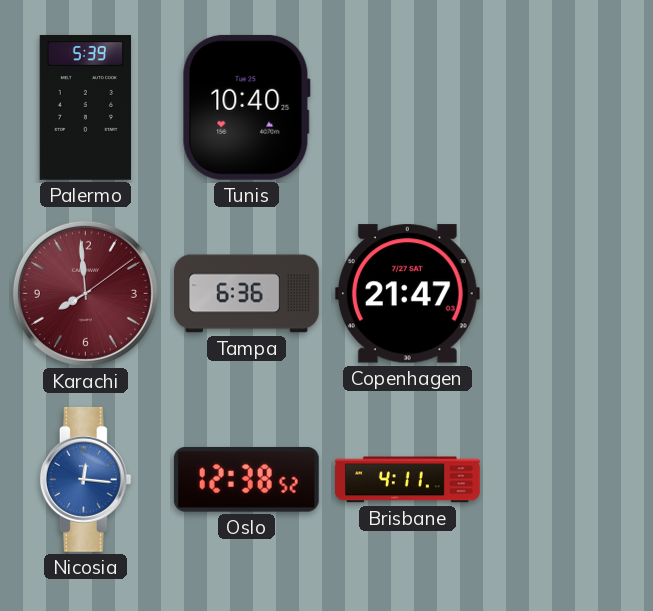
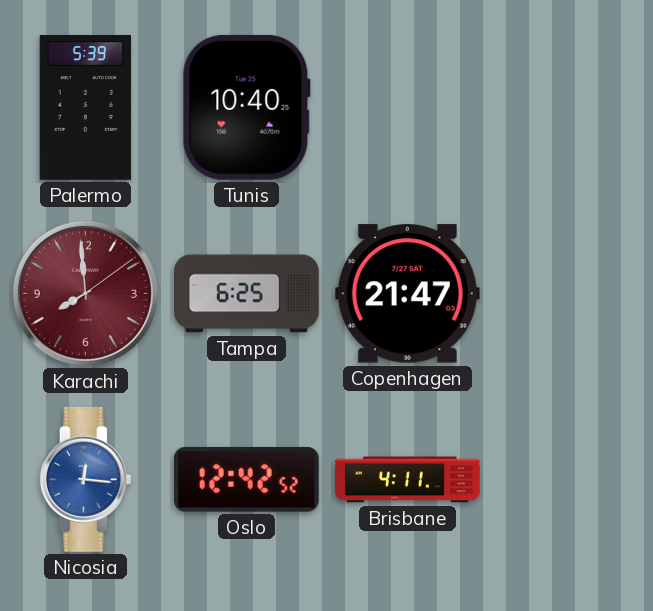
Tampa: 6:36 -> 6:25 (247, 294)
Oslo: 12:38 -> 12:42 (246, 479)
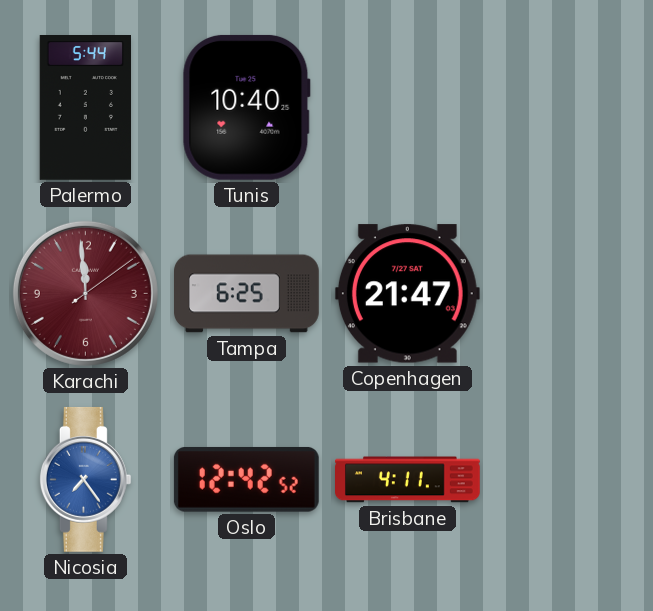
Palermo: 5:39 -> 5:44 (86, 108)
Karachi: 7:59 -> 11:59 (85, 293)
Nicosia: 12:16 -> 7:24 (85, 479)
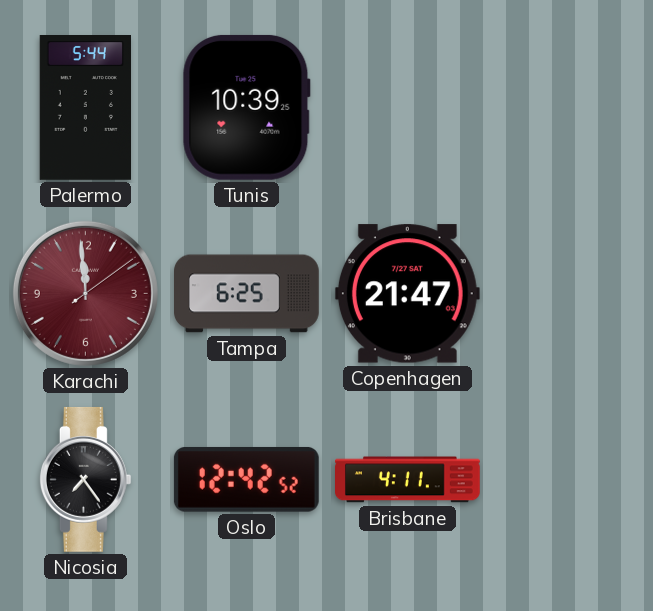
Tunis: 10:40 -> 10:39 (246, 107)
Nicosia dial: blue -> black (85, 479)
